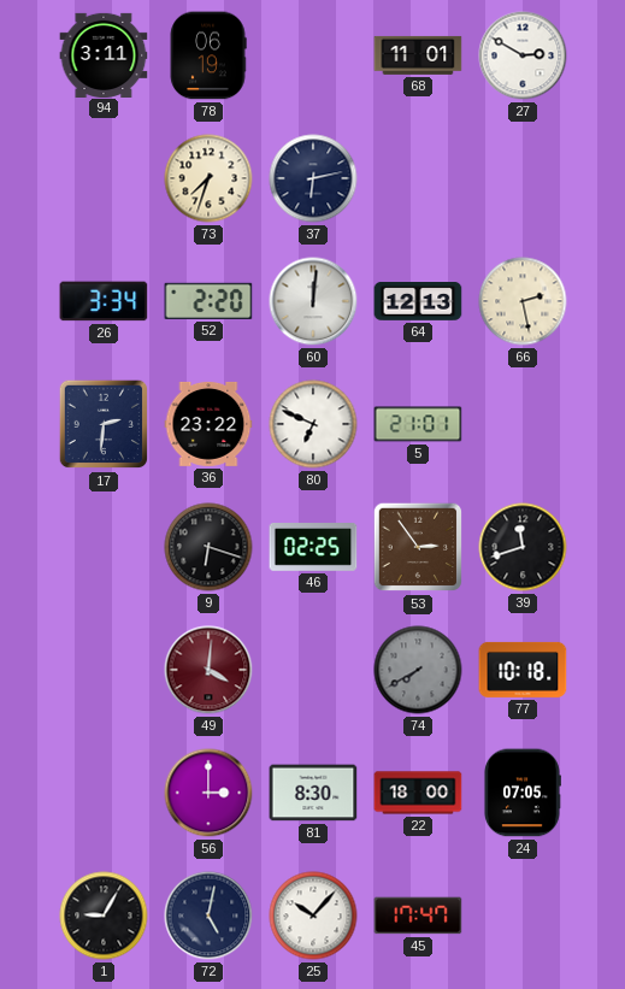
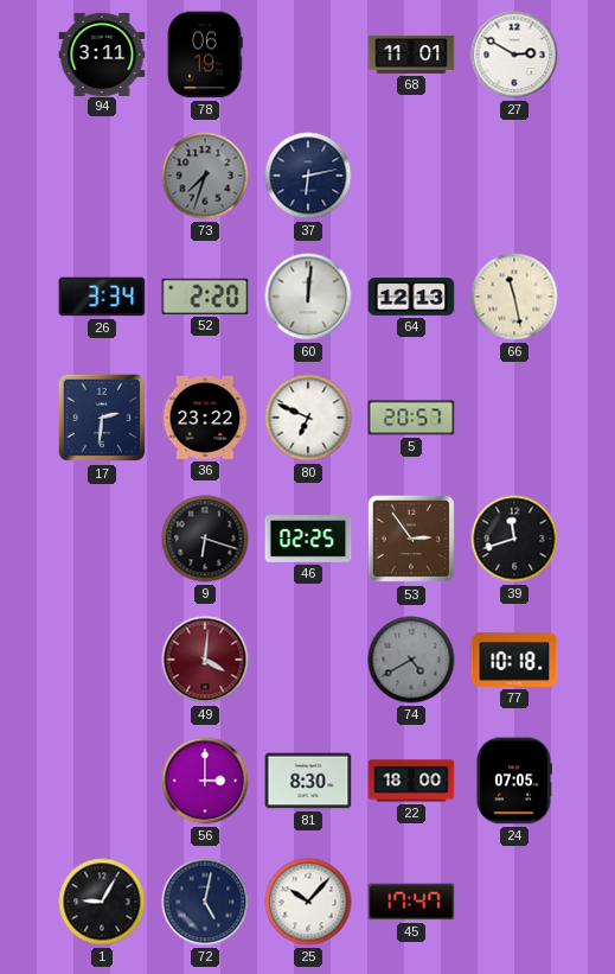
73 dial: cream -> grey (205, 176)
66: 2:28 -> 11:28 (514, 297)
5: 21:01 -> 20:57 (411, 418)
74: 7:40 -> 4:40 (411, 660)
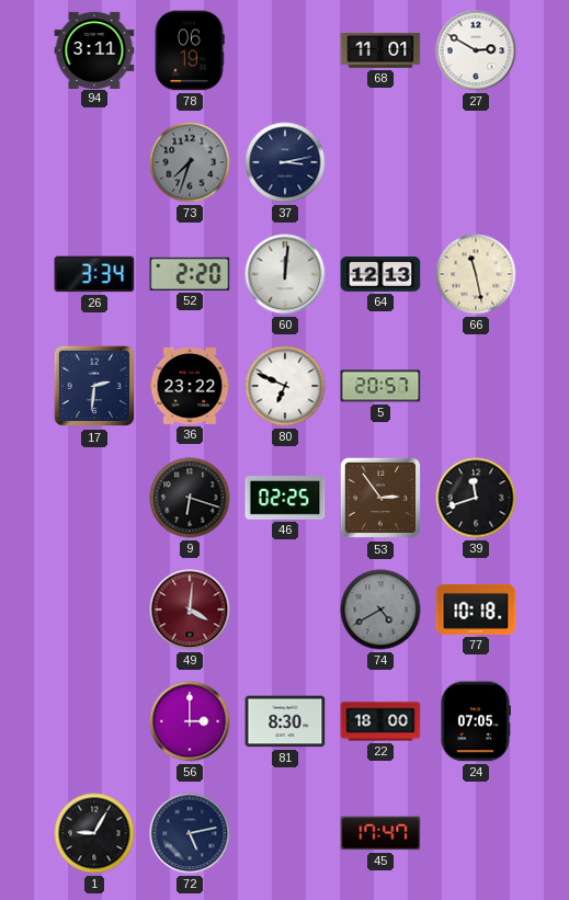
37: 6:13 -> 3:13 (285, 162)
72: 5:02 -> 5:13 (190, 833)
25: 10:07 -> none (308, 902)
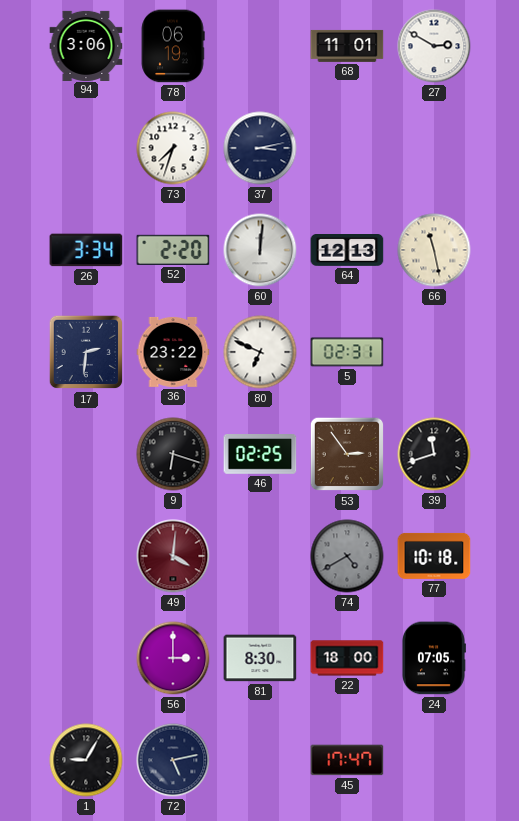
94: 3:11 -> 3:06 (86, 45)
73 dial: grey -> white (173, 148)
5: 20:57 -> 02:31 (347, 352)
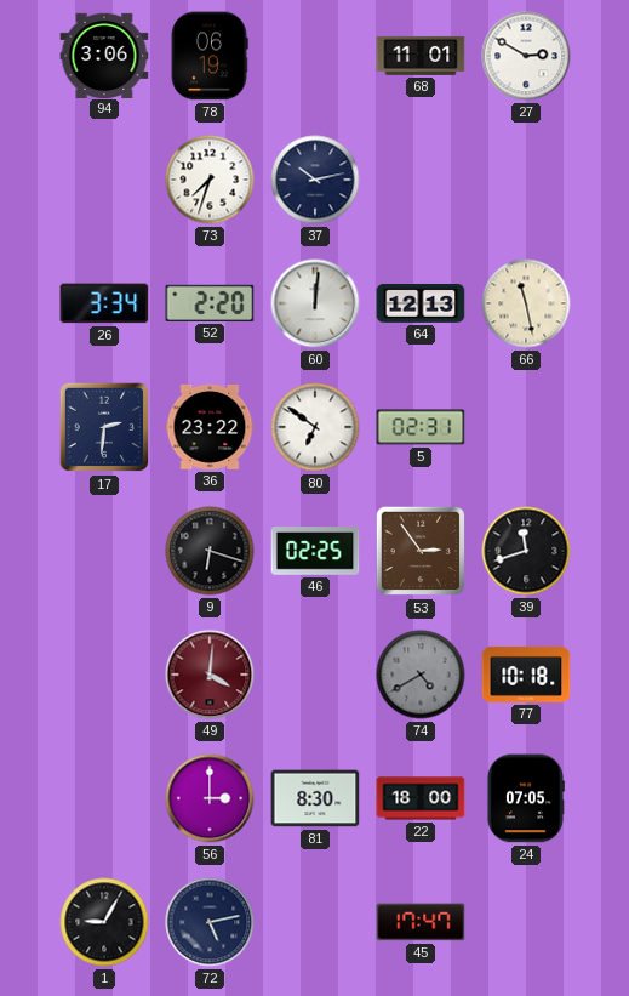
37: 3:13 -> 10:13 (315, 180)
80: 6:49 -> 6:51 (315, 427)
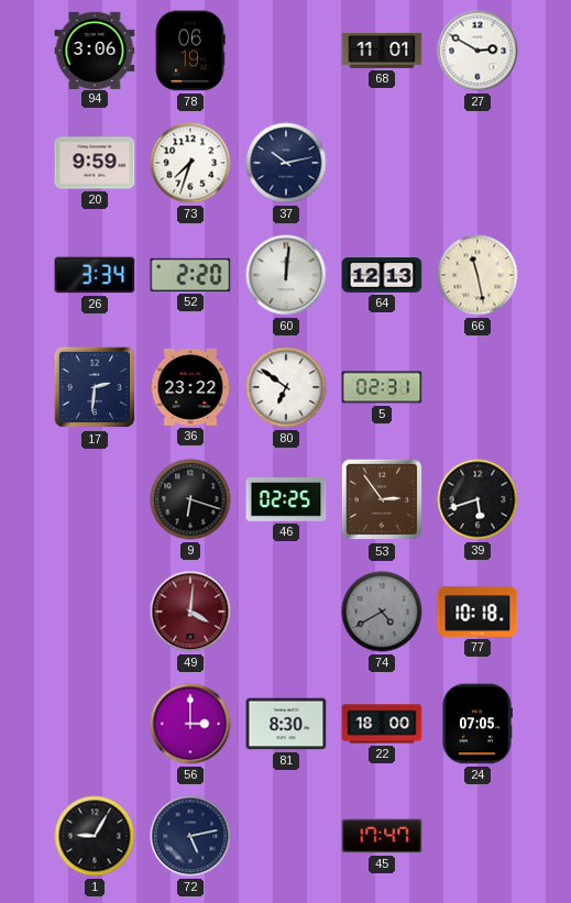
20: none -> 9:59 (95, 163)
39: 11:42 -> 5:42 (477, 499)
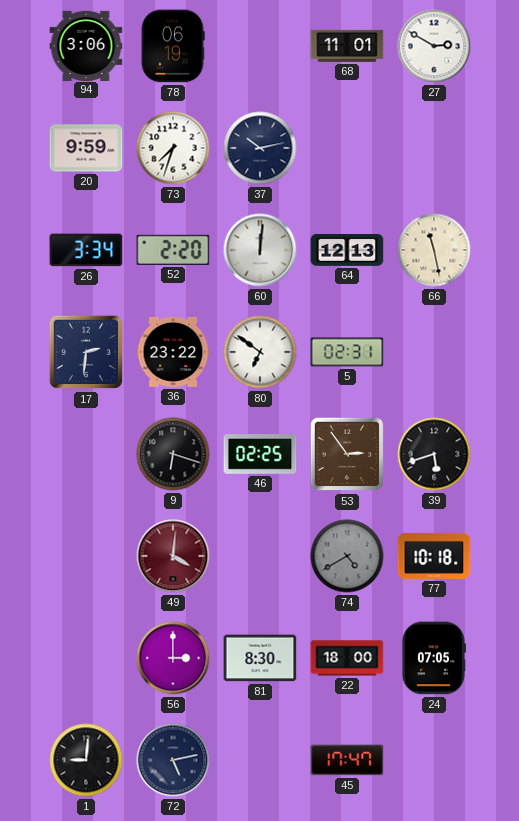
1: 9:05 -> 9:01 (86, 760)
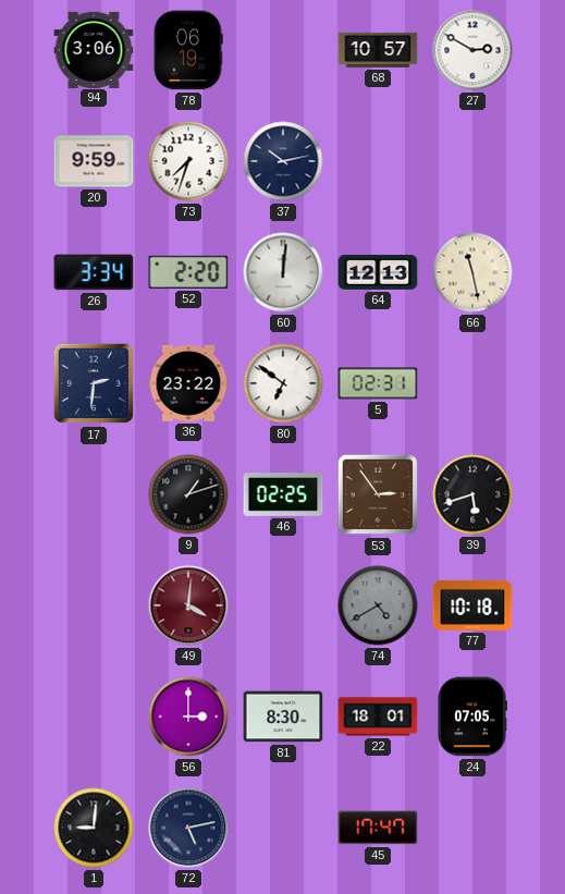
68: 11:01 -> 10:57 (378, 50)
9: 6:18 -> 1:12 (188, 494)
22: 18:00 -> 18:01 (378, 717)
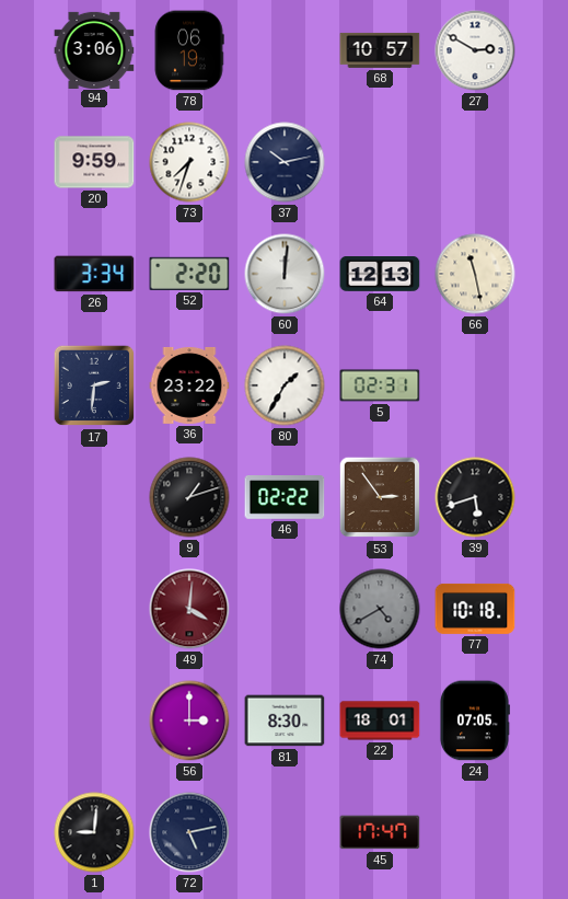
80: 6:51 -> 1:35 (285, 385)
46: 02:25 -> 02:22 (285, 498)
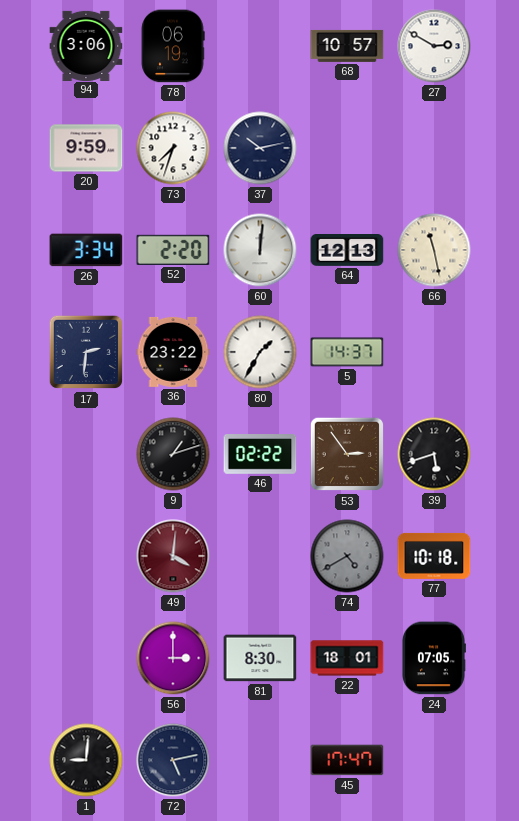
5: 02:31 -> 14:37 (347, 352)
